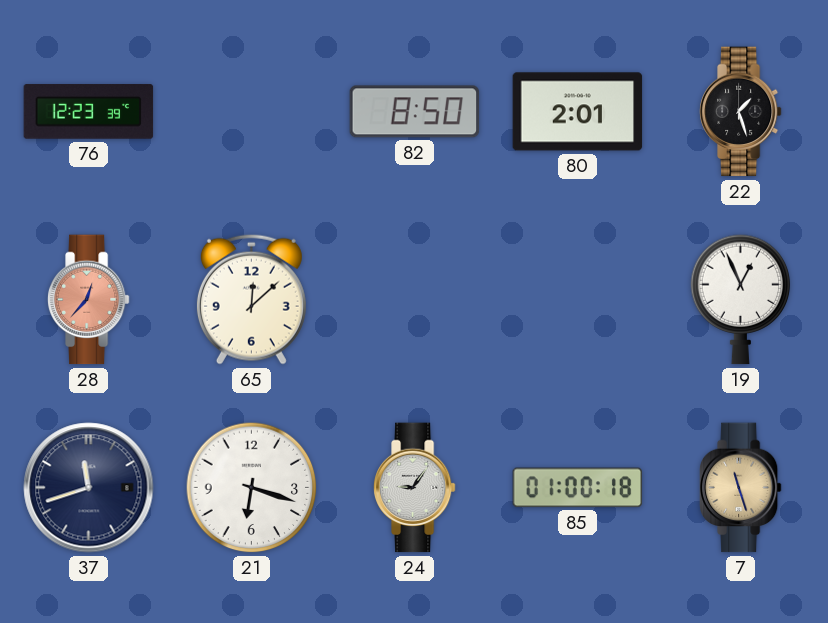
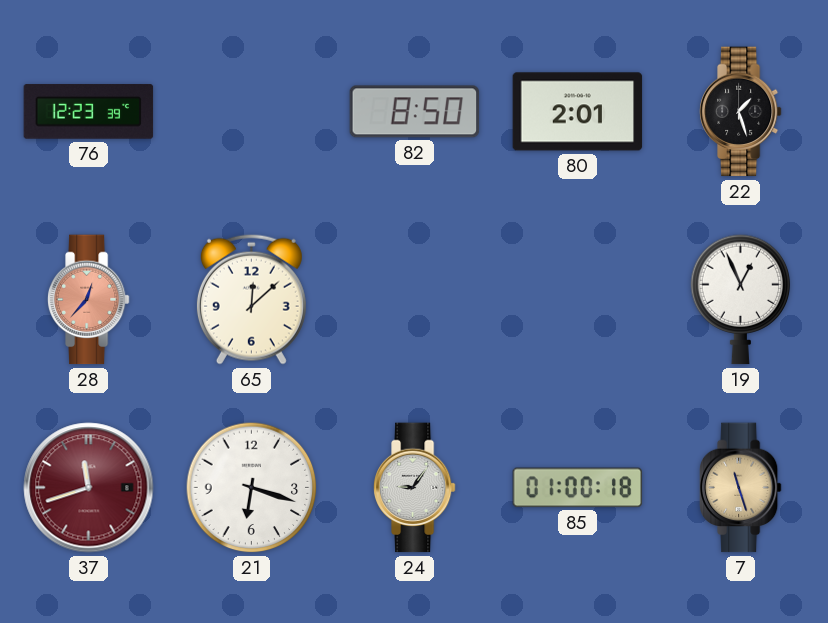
37 dial: navy -> burgundy (89, 488)
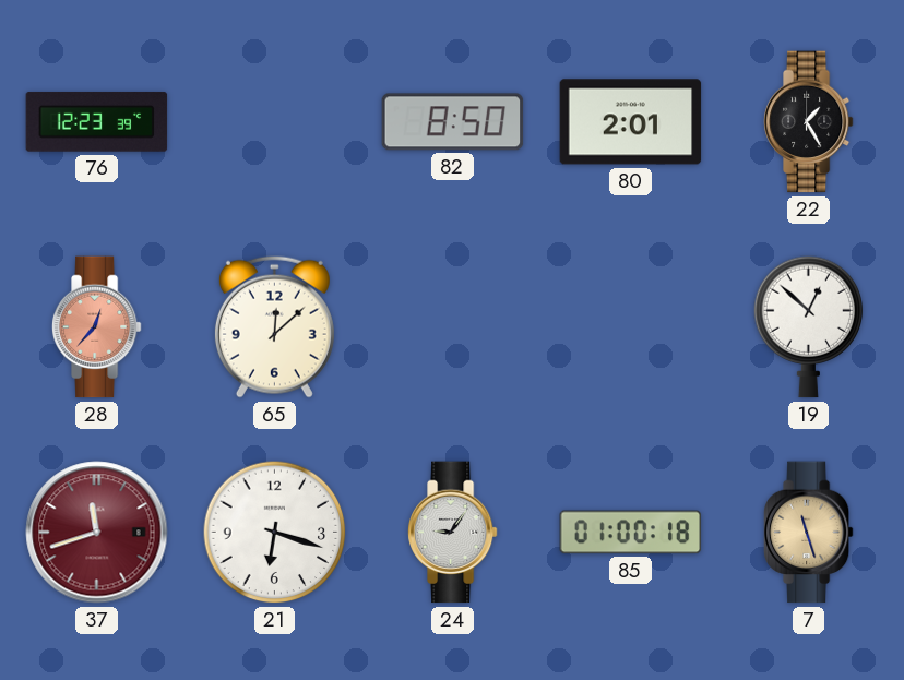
22: 1:27 -> 1:25 (808, 122)
19: 12:56 -> 12:52 (809, 327)
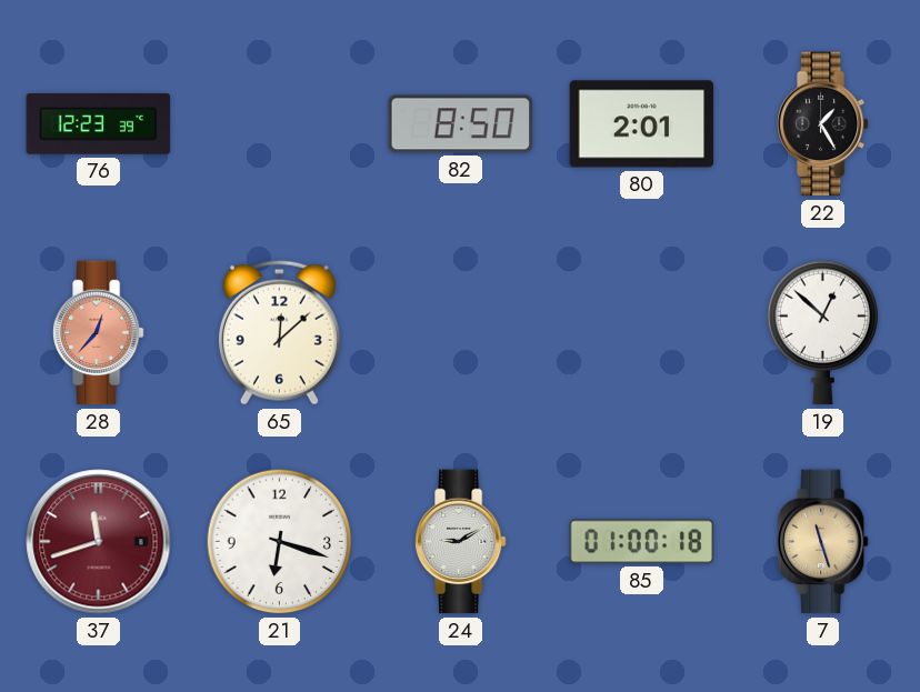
24: 9:06 -> 9:10 (460, 542)
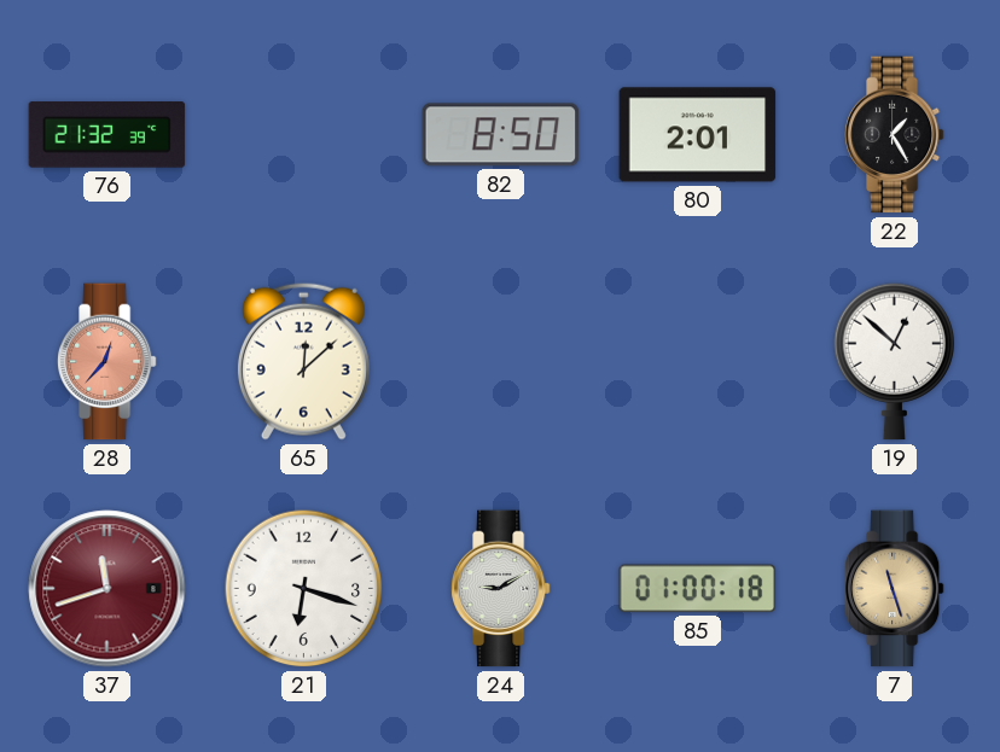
76: 12:23 -> 21:32 (107, 135)
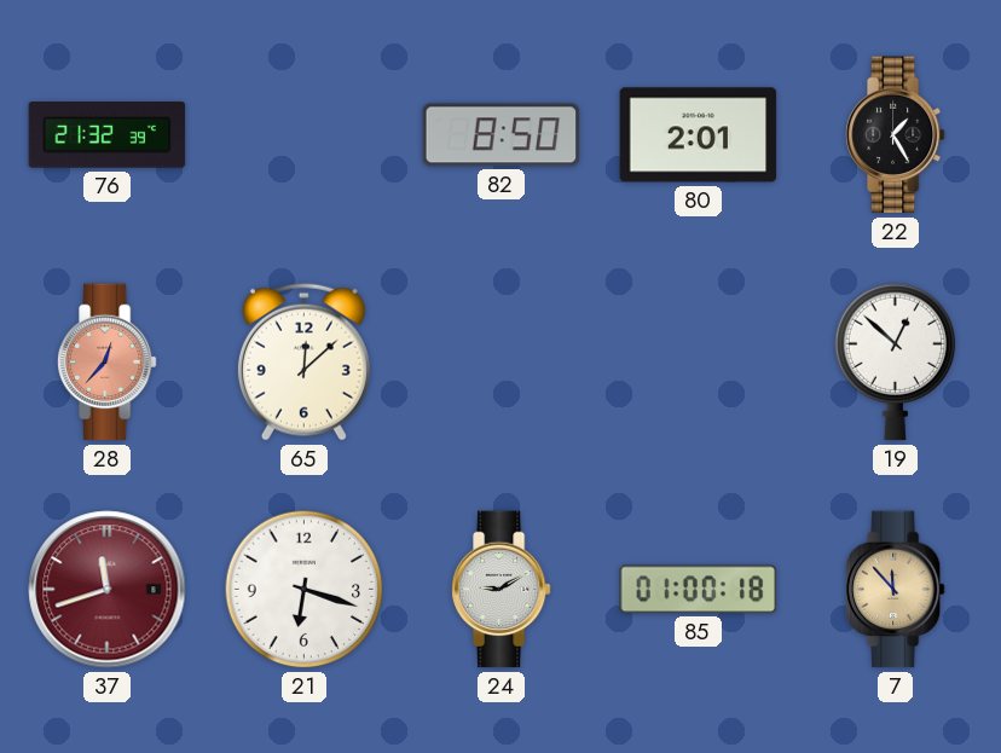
7: 11:27 -> 11:53 (895, 590)
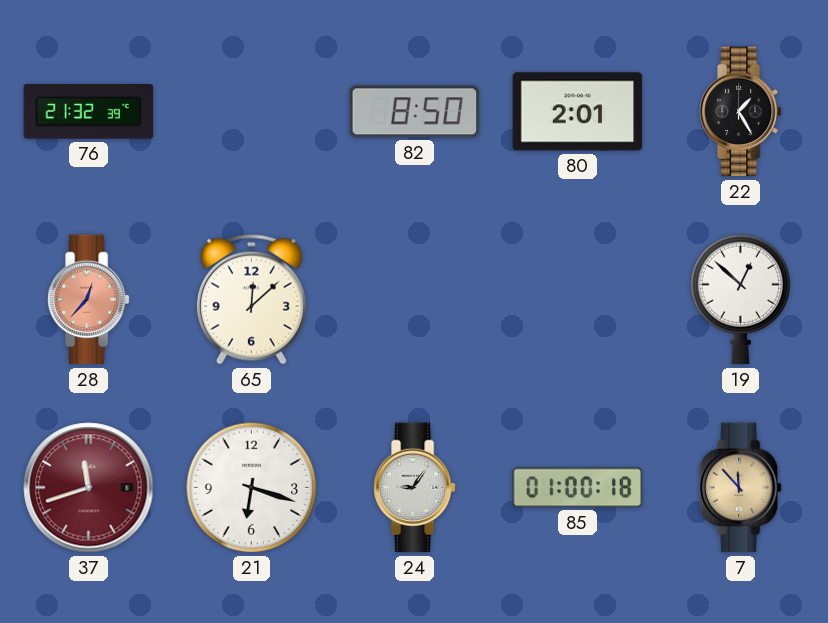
24: 9:10 -> 9:06 (414, 488)
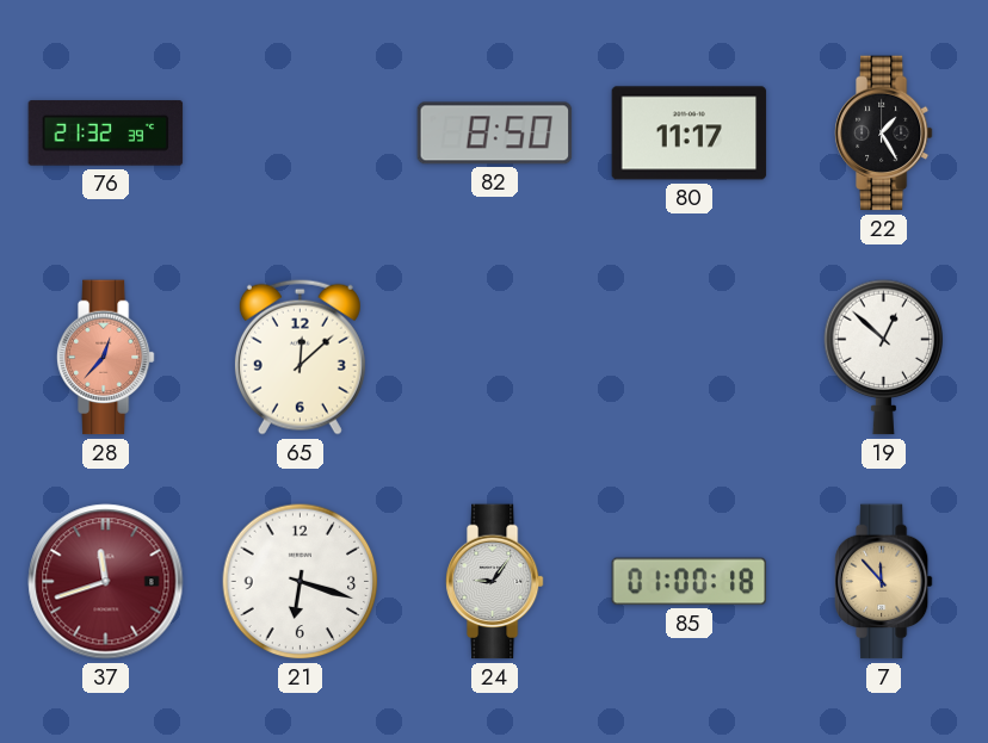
80: 2:01 -> 11:17 (690, 134)
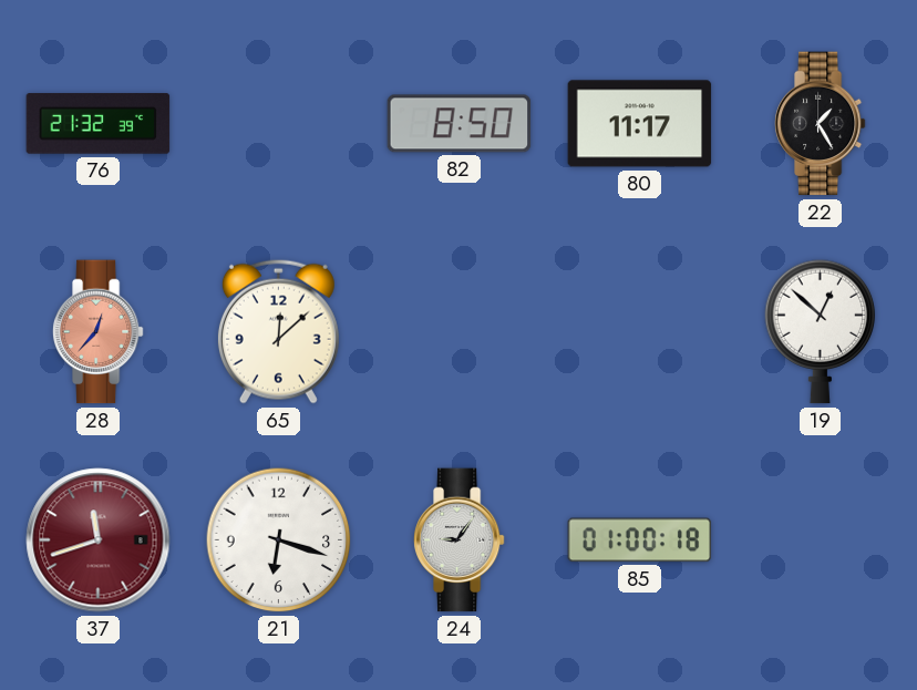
7: 11:53 -> none (883, 582)
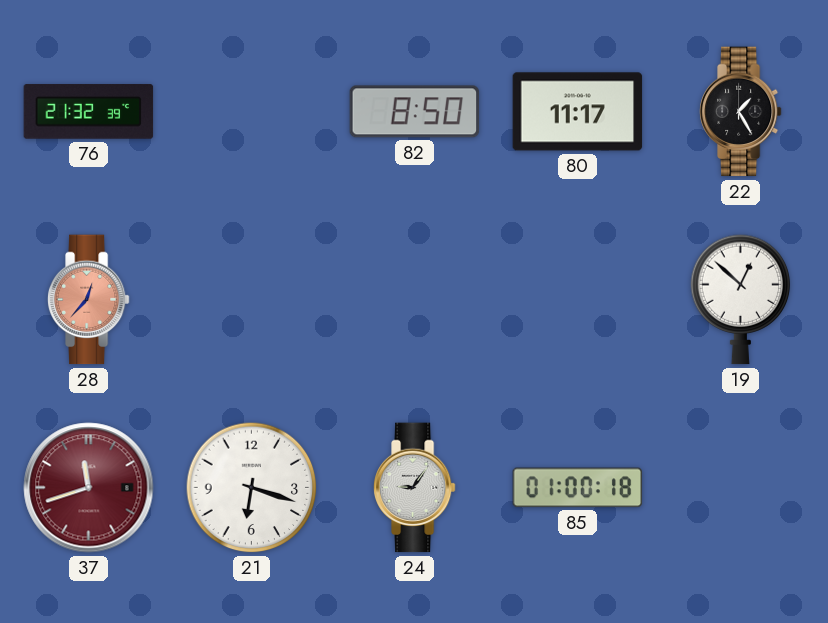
65: 12:08 -> none (278, 331)
